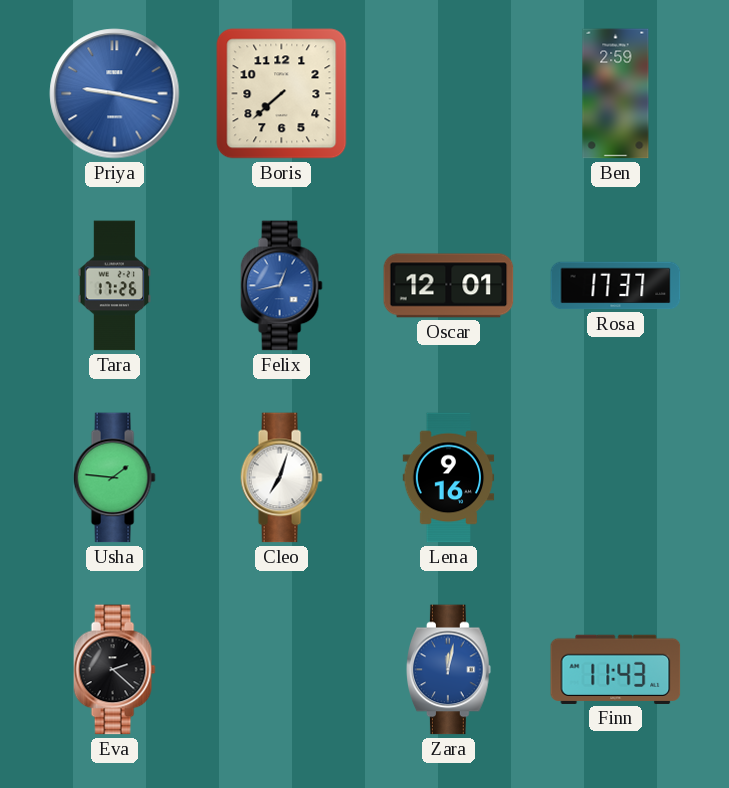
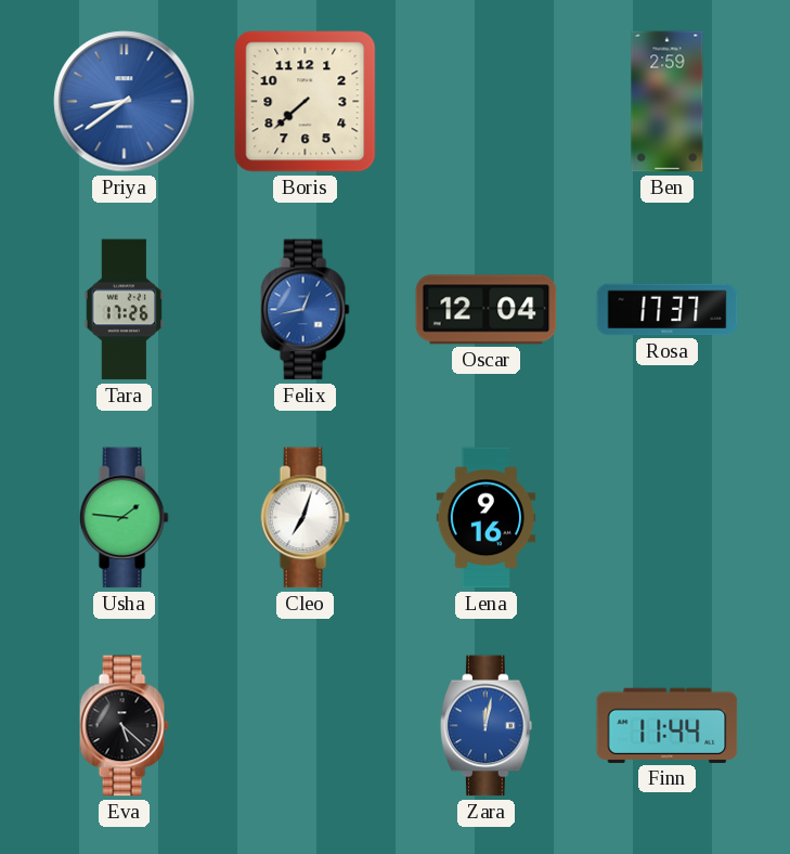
Priya: 9:17 -> 8:39 (125, 102)
Oscar: 12:01 -> 12:04 (487, 310)
Eva: 2:22 -> 5:22 (124, 726)
Finn: 11:43 -> 11:44 (668, 725)
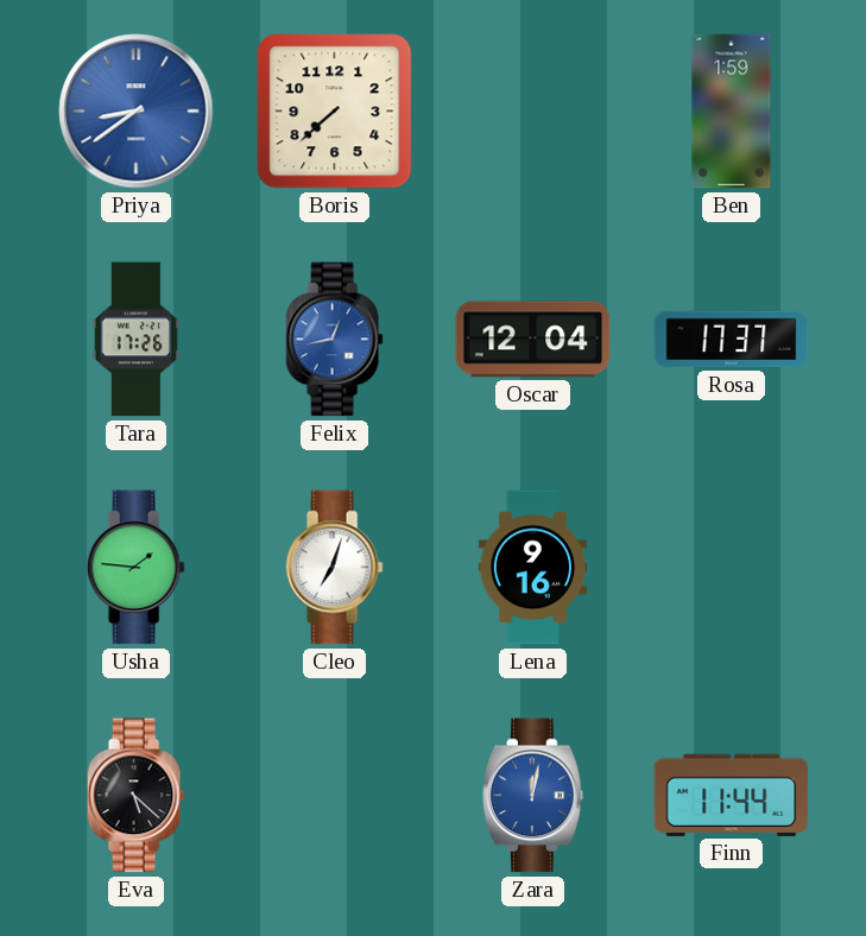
Ben: 2:59 -> 1:59 (732, 112)
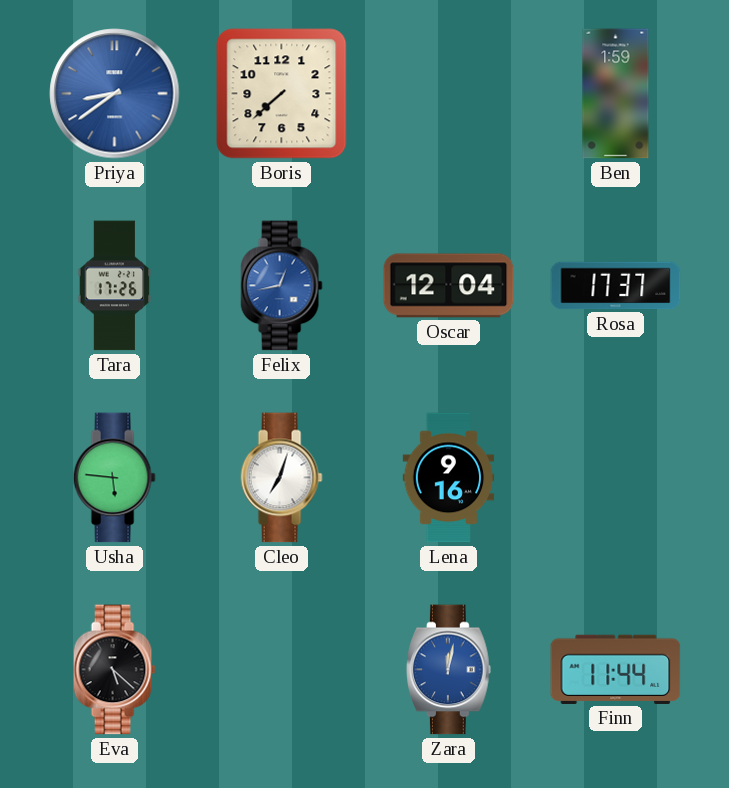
Usha: 1:46 -> 5:46 (114, 478)
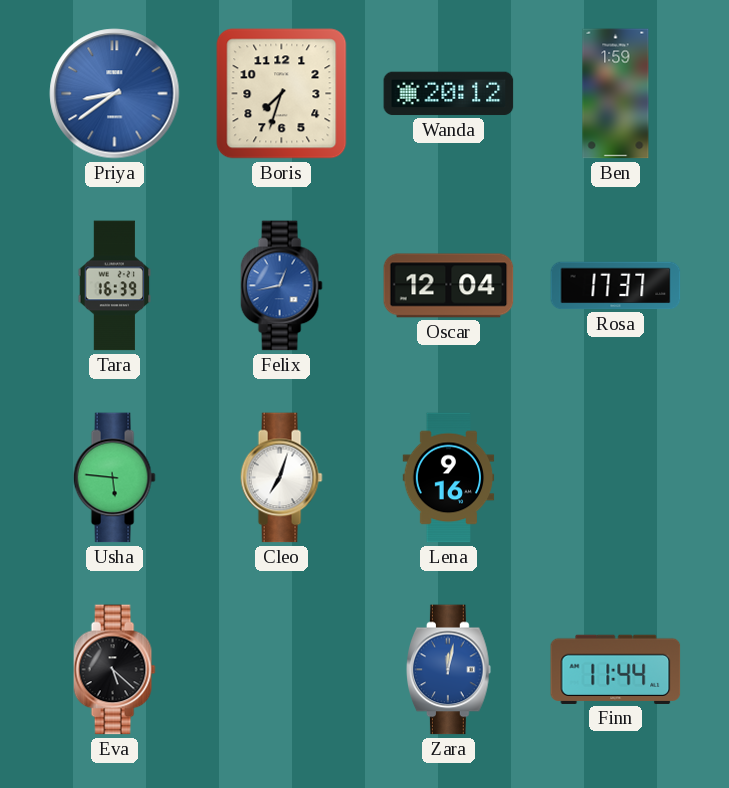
Boris: 7:38 -> 7:33 (282, 94)
Wanda: none -> 20:12 (449, 94)
Tara: 17:26 -> 16:39 (115, 286)
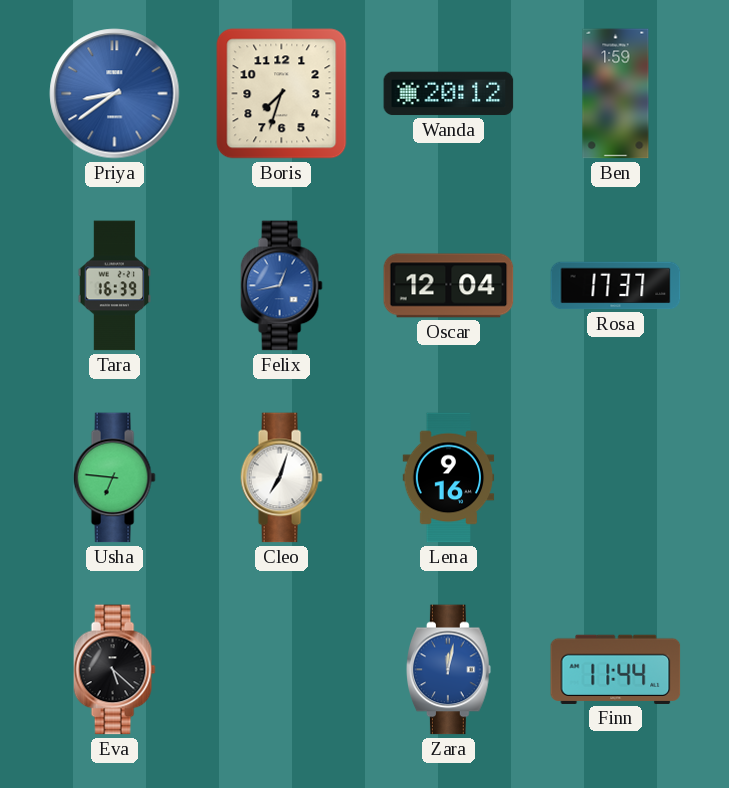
Usha: 5:46 -> 6:46 (114, 478)
